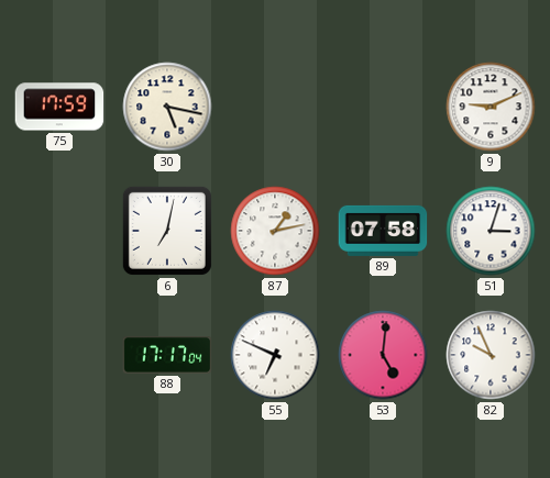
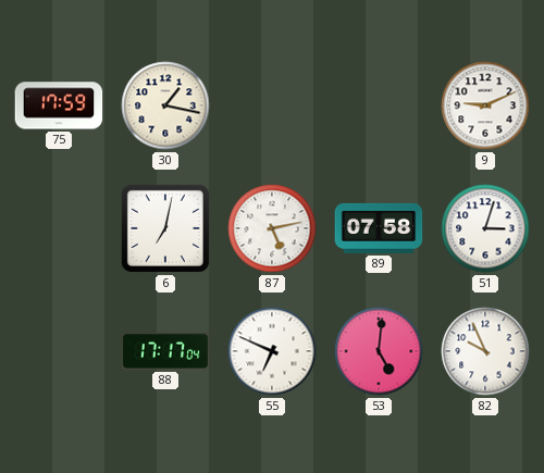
30: 5:17 -> 1:17 (165, 105)
87: 1:13 -> 5:13 (272, 228)
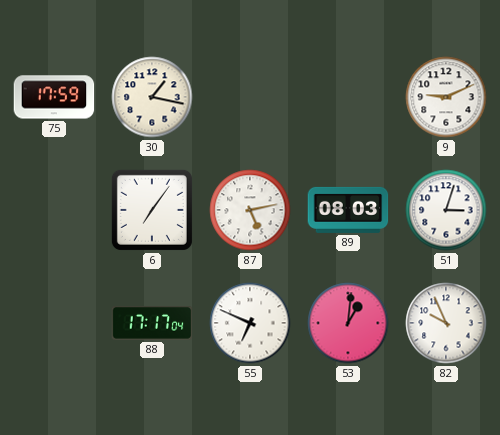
6: 7:02 -> 7:06 (152, 210)
89: 07:58 -> 08:03 (348, 210)
53: 5:01 -> 1:01 (348, 323)
